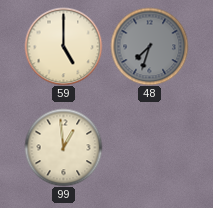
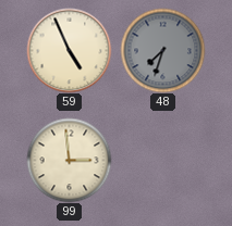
59: 5:00 -> 4:56 (69, 50)
99: 12:59 -> 2:59 (69, 160)
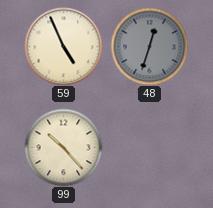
48: 7:33 -> 12:33 (149, 46)
99: 2:59 -> 10:23 (63, 147)
